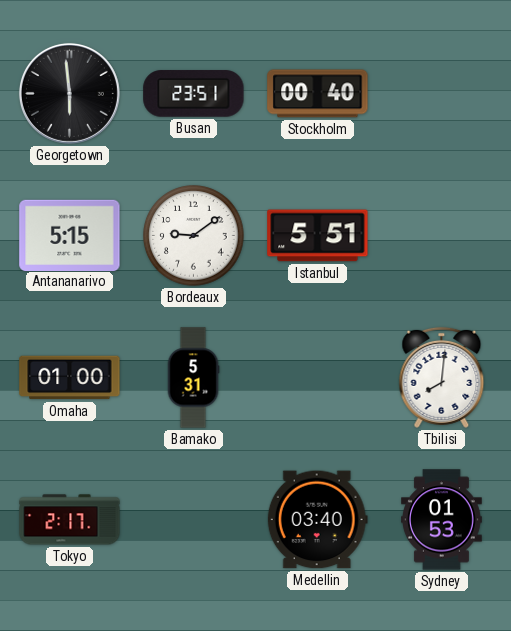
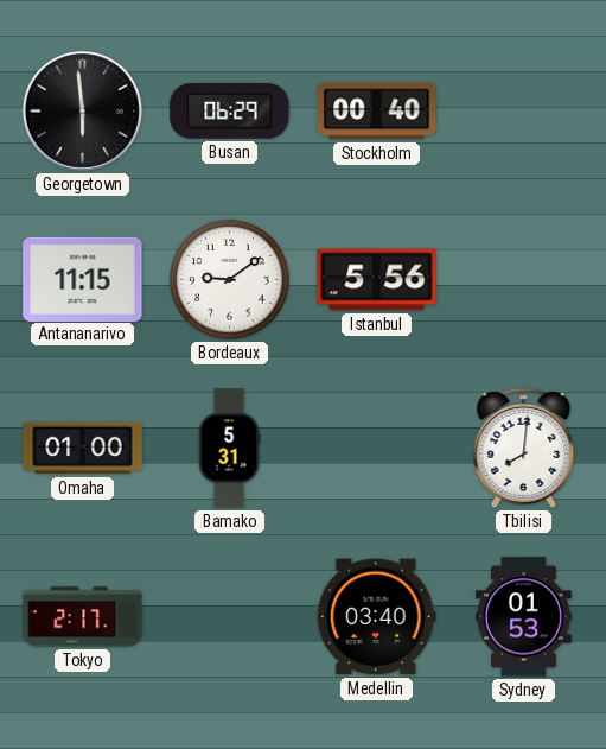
Busan: 23:51 -> 06:29 (230, 112)
Antananarivo: 5:15 -> 11:15 (83, 279)
Istanbul: 5:51 -> 5:56 (377, 280)
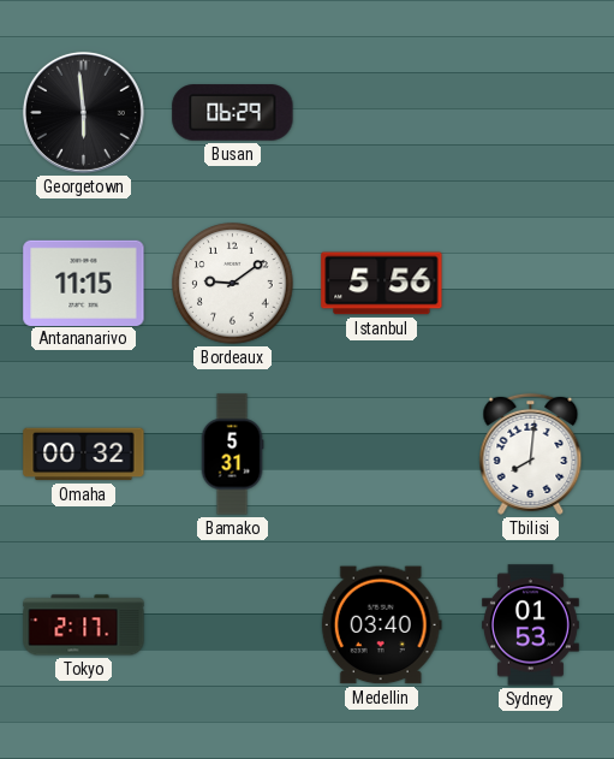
Stockholm: 00:40 -> none (377, 112)
Omaha: 01:00 -> 00:32 (84, 455)
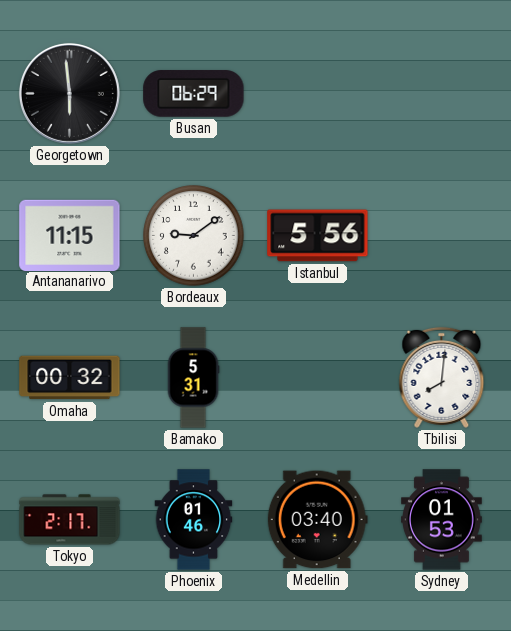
Phoenix: none -> 01:46 (194, 520)
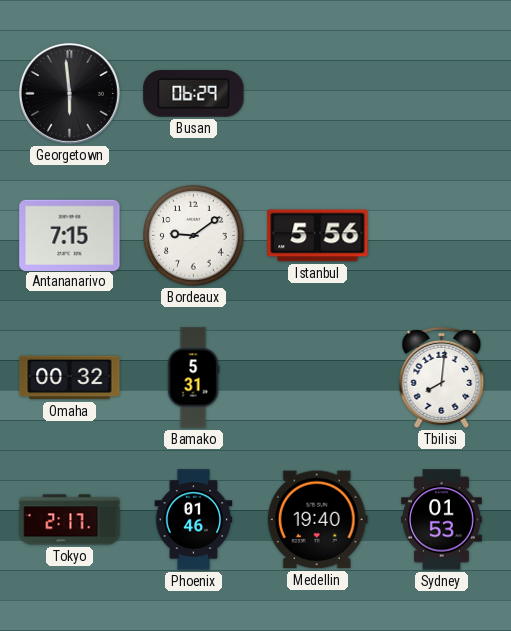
Antananarivo: 11:15 -> 7:15 (70, 235)
Medellin: 03:40 -> 19:40 (317, 520)
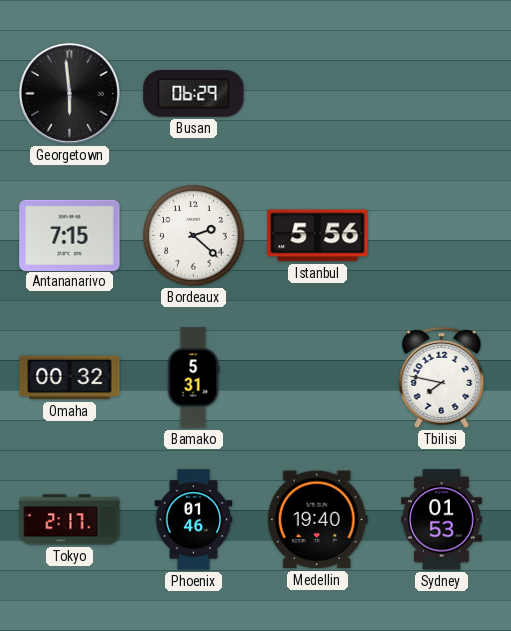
Bordeaux: 9:09 -> 2:22 (194, 236)
Tbilisi: 8:01 -> 7:47 (442, 377)
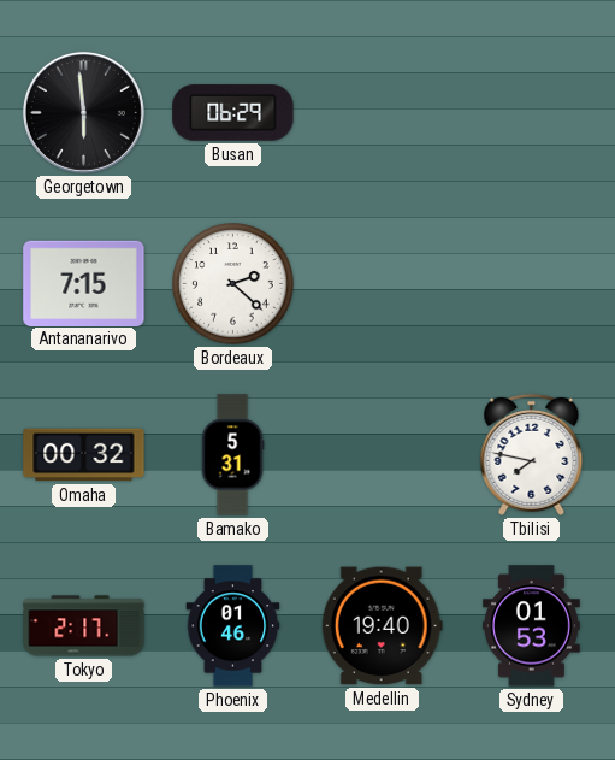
Istanbul: 5:56 -> none (318, 236)
